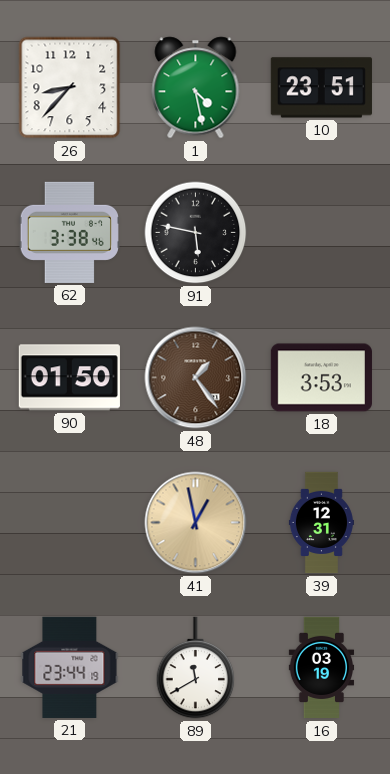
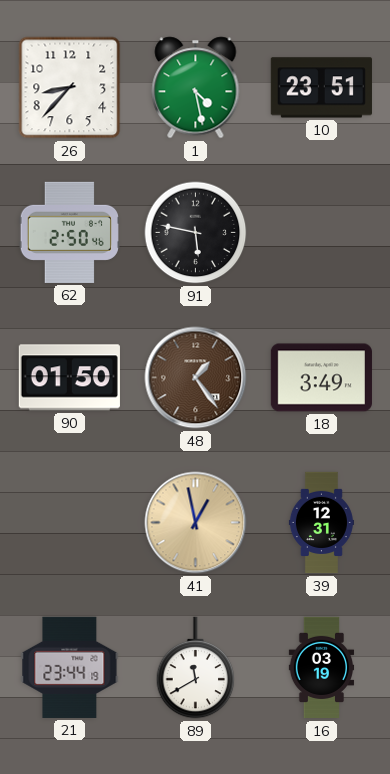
62: 3:38 -> 2:50 (69, 232)
18: 3:53 -> 3:49 (321, 378)
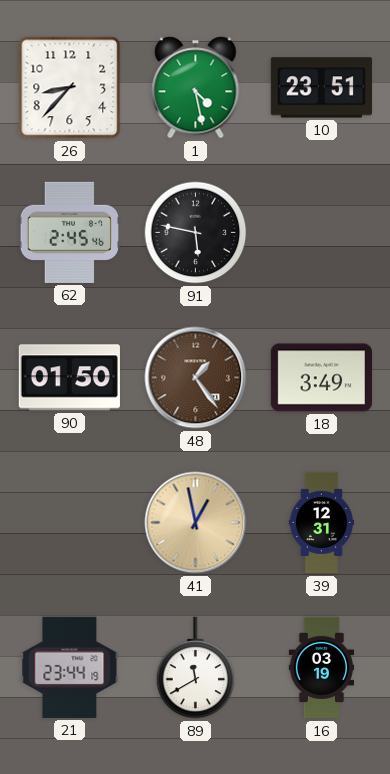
62: 2:50 -> 2:45 (69, 232)
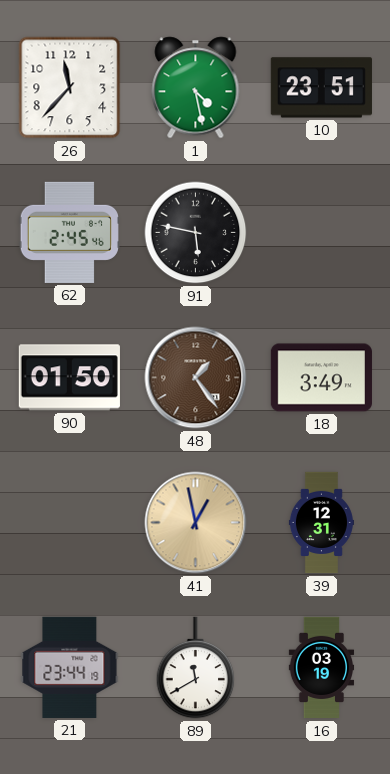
26: 8:37 -> 11:37 (70, 88)
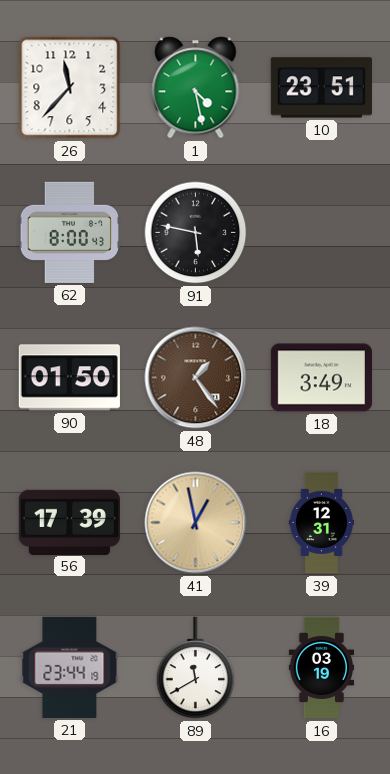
62: 2:45 -> 8:00 (69, 232)
56: none -> 17:39 (69, 522)
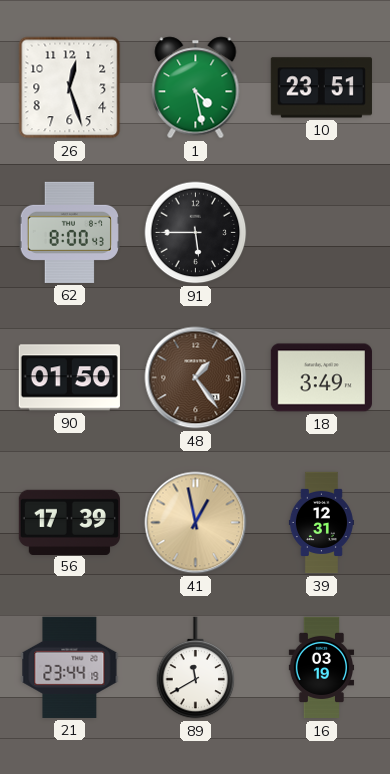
26: 11:37 -> 12:27 (70, 88)
91: 5:47 -> 5:45 (196, 233)
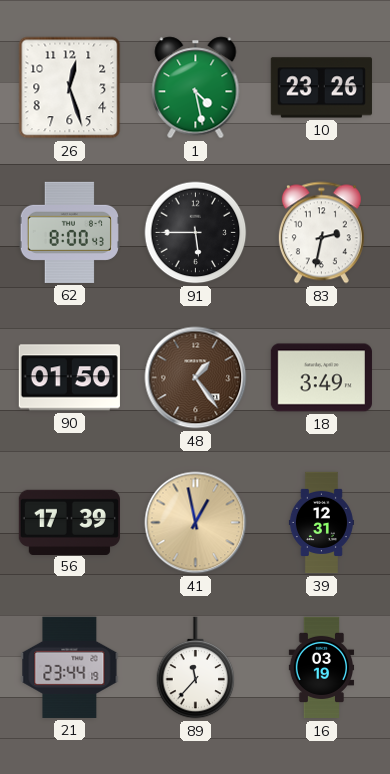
10: 23:51 -> 23:26 (321, 88)
83: none -> 2:32 (321, 233)
89: 11:40 -> 11:37 (196, 668)
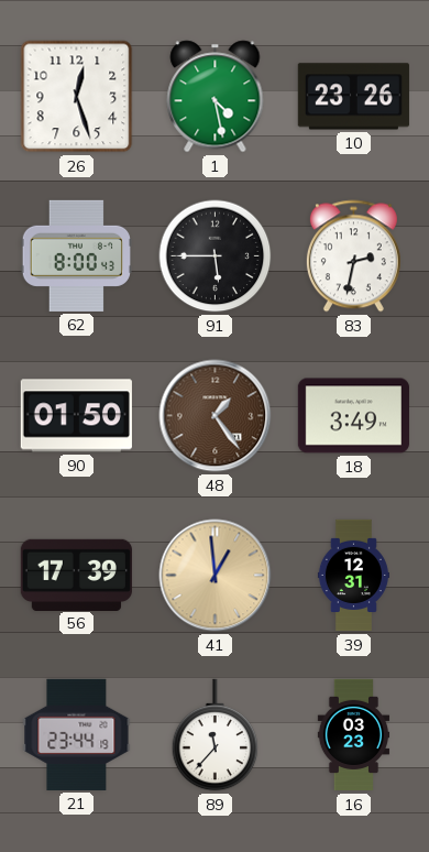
41: 12:58 -> 12:59 (216, 576)
16: 03:19 -> 03:23 (354, 735)
